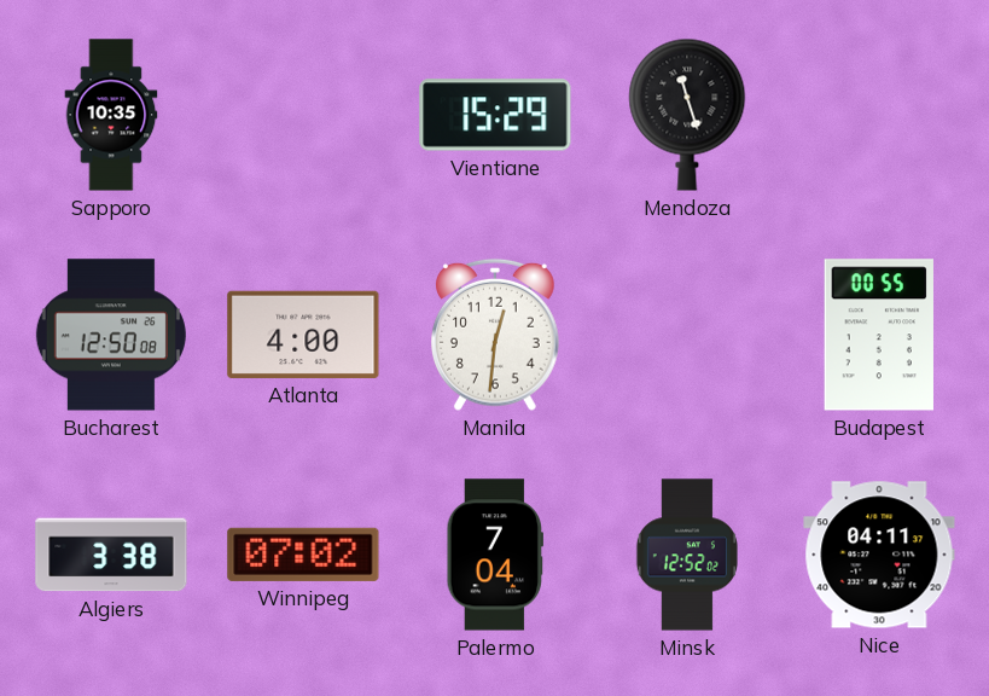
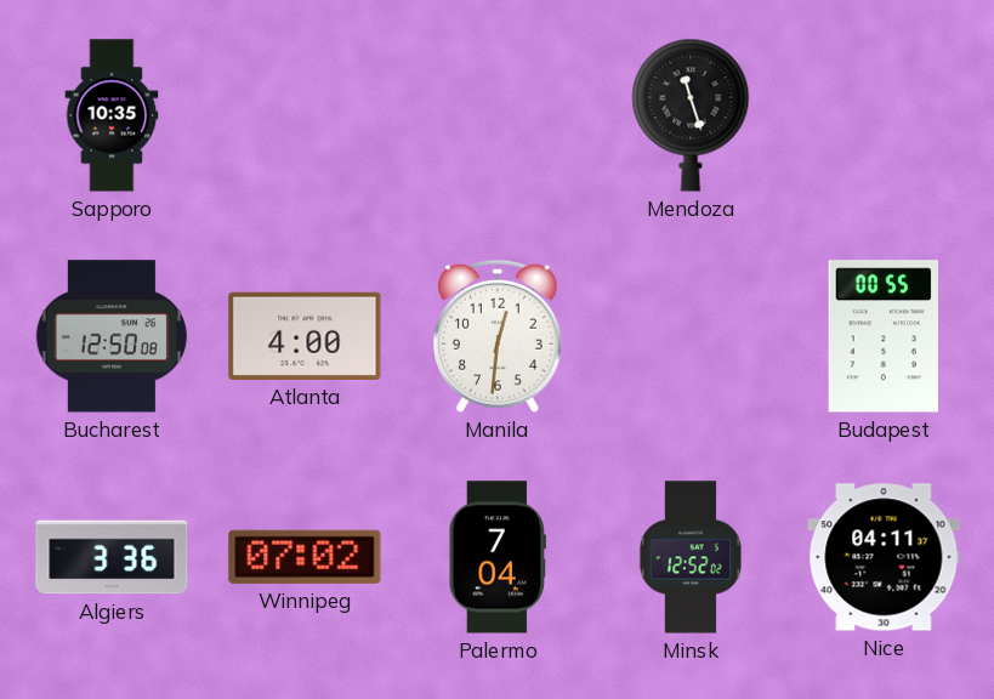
Vientiane: 15:29 -> none (495, 115)
Algiers: 3:38 -> 3:36 (112, 557)
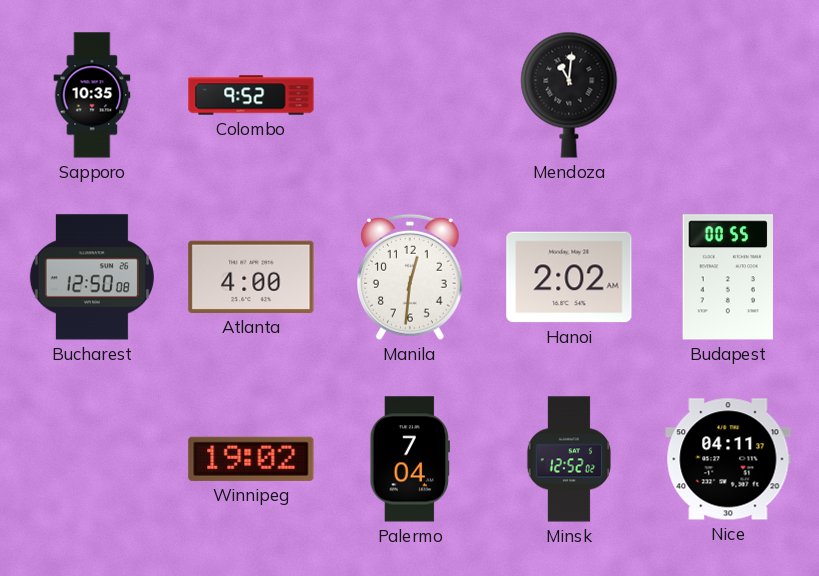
Colombo: none -> 9:52 (251, 95)
Mendoza: 11:27 -> 11:01 (569, 95)
Hanoi: none -> 2:02 (569, 277)
Algiers: 3:36 -> none (112, 557)
Winnipeg: 07:02 -> 19:02 (251, 459)
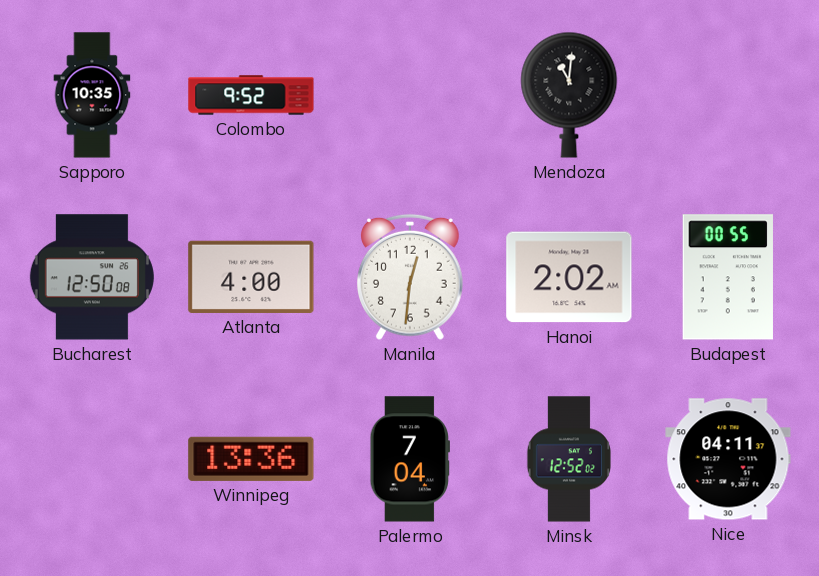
Winnipeg: 19:02 -> 13:36 (251, 459)
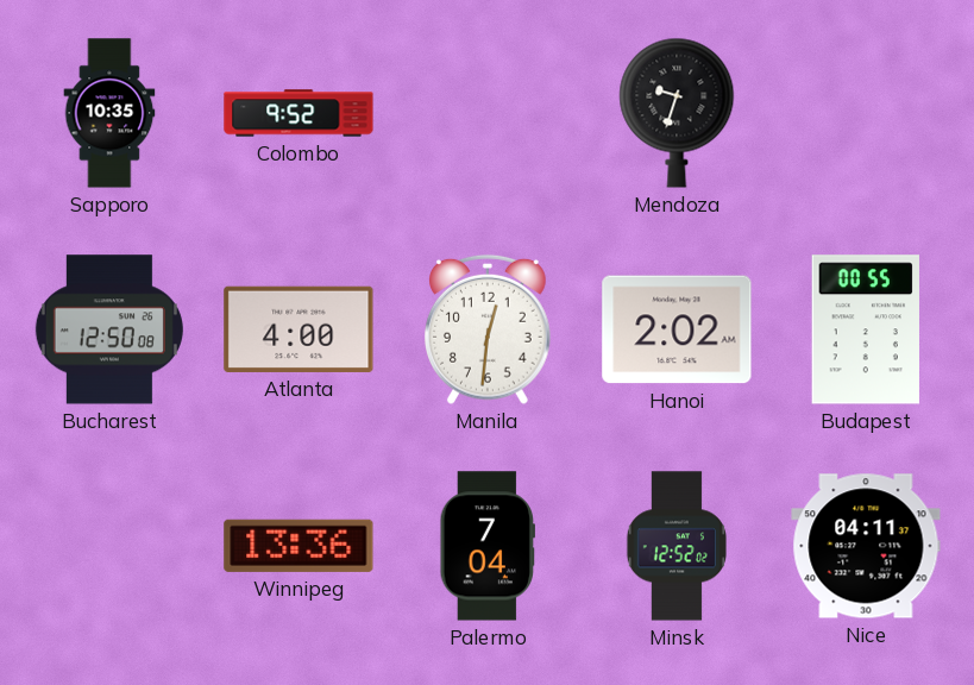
Mendoza: 11:01 -> 9:33 (677, 113)
